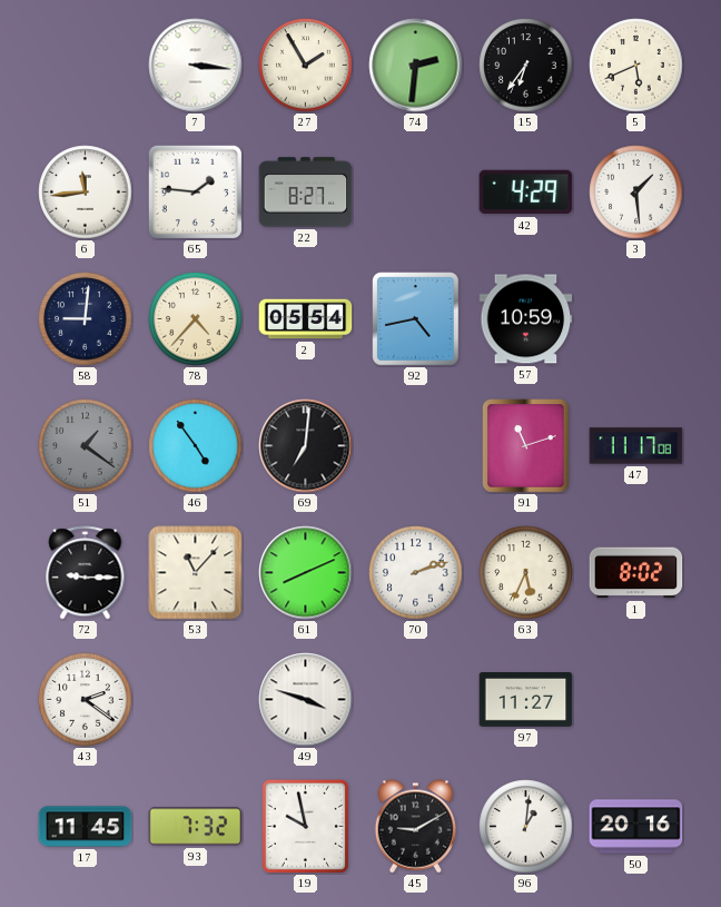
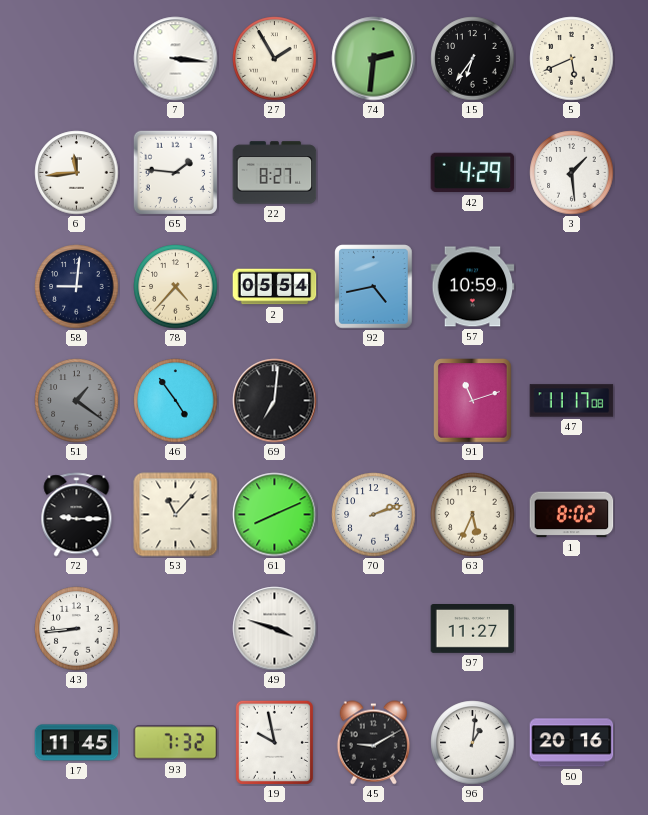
43: 2:21 -> 8:44 (77, 629)
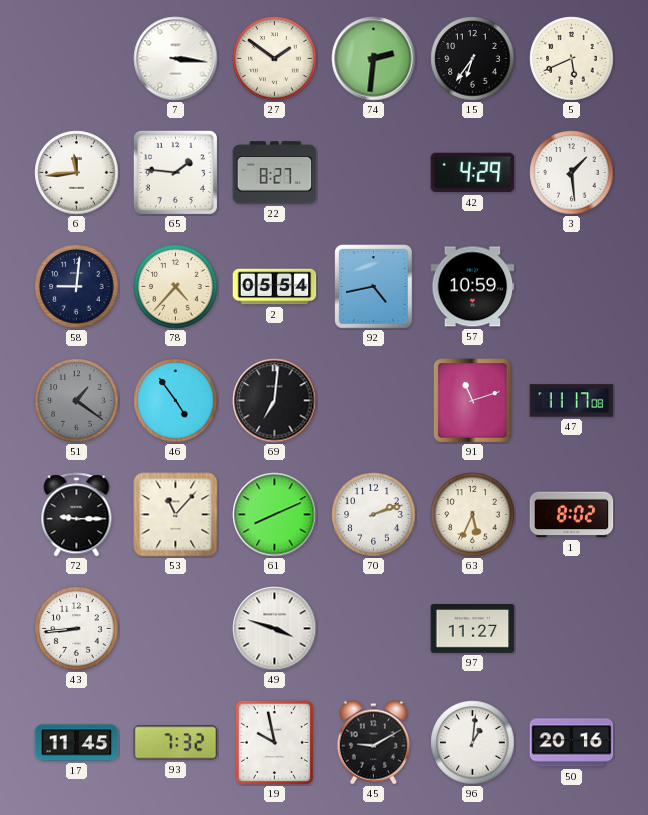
27: 1:55 -> 1:51 (275, 59)
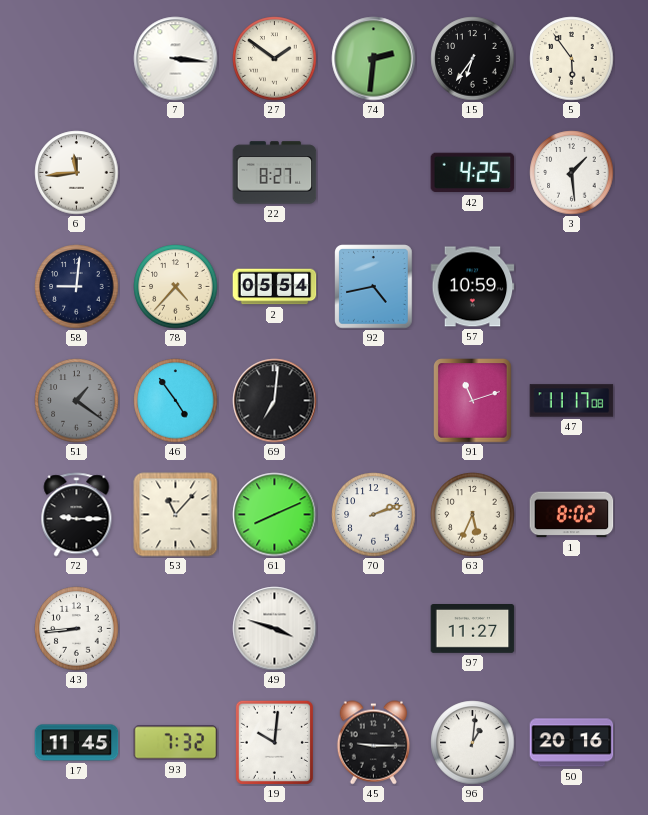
5: 5:41 -> 5:54 (572, 59)
65: 1:46 -> none (175, 172)
42: 4:29 -> 4:25 (473, 173)
19: 9:58 -> 10:01 (274, 742)
45: 9:10 -> 9:15 (373, 743)
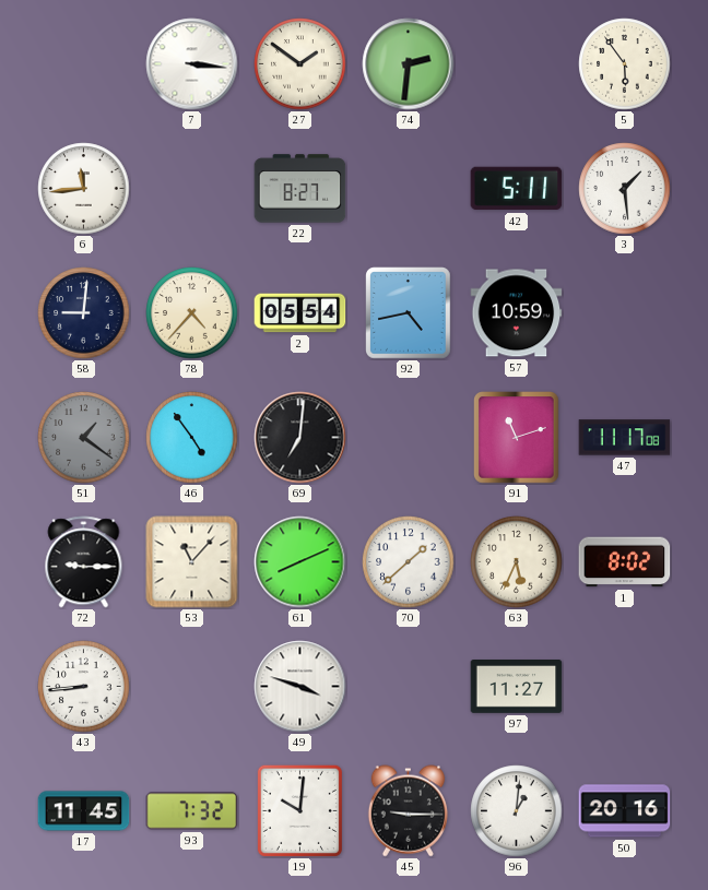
15: 6:36 -> none (473, 59)
42: 4:25 -> 5:11 (517, 189)
70: 2:12 -> 1:38 (409, 562)
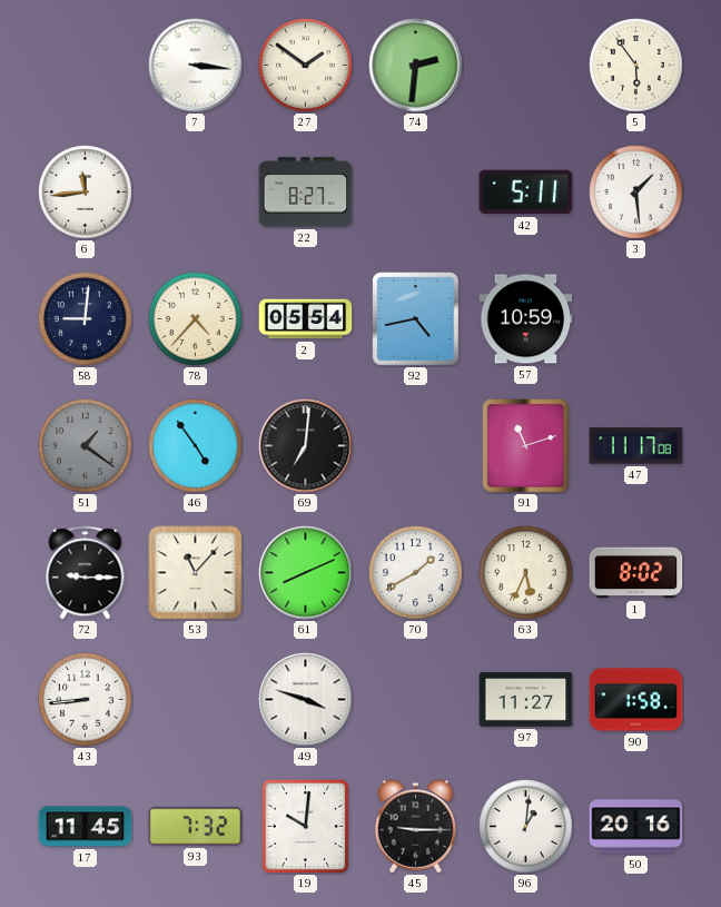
70: 1:38 -> 1:40 (416, 573)
90: none -> 1:58 (636, 700)
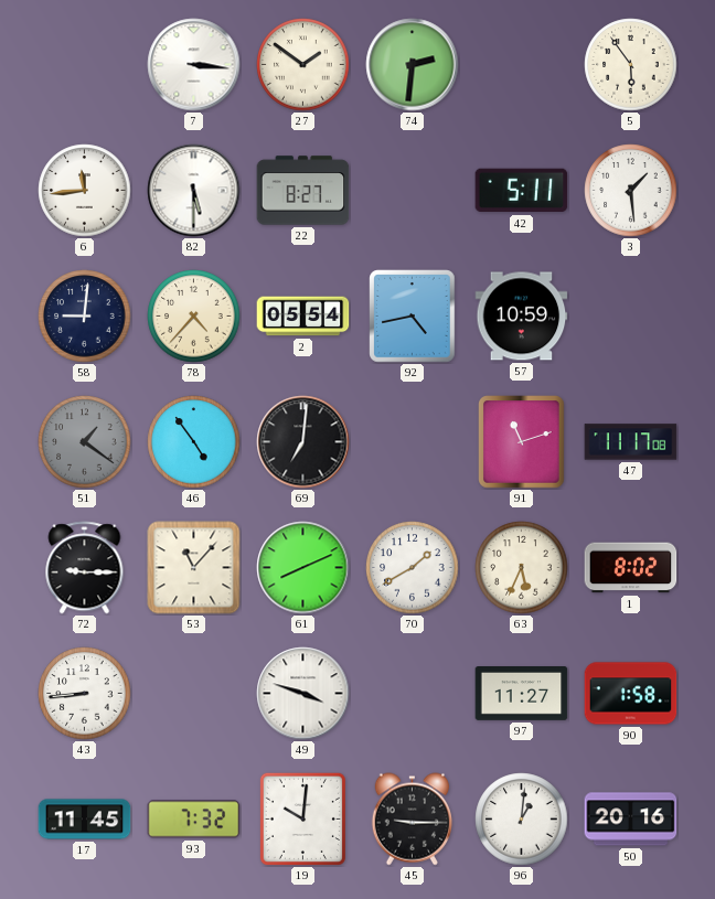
82: none -> 5:30 (194, 191)
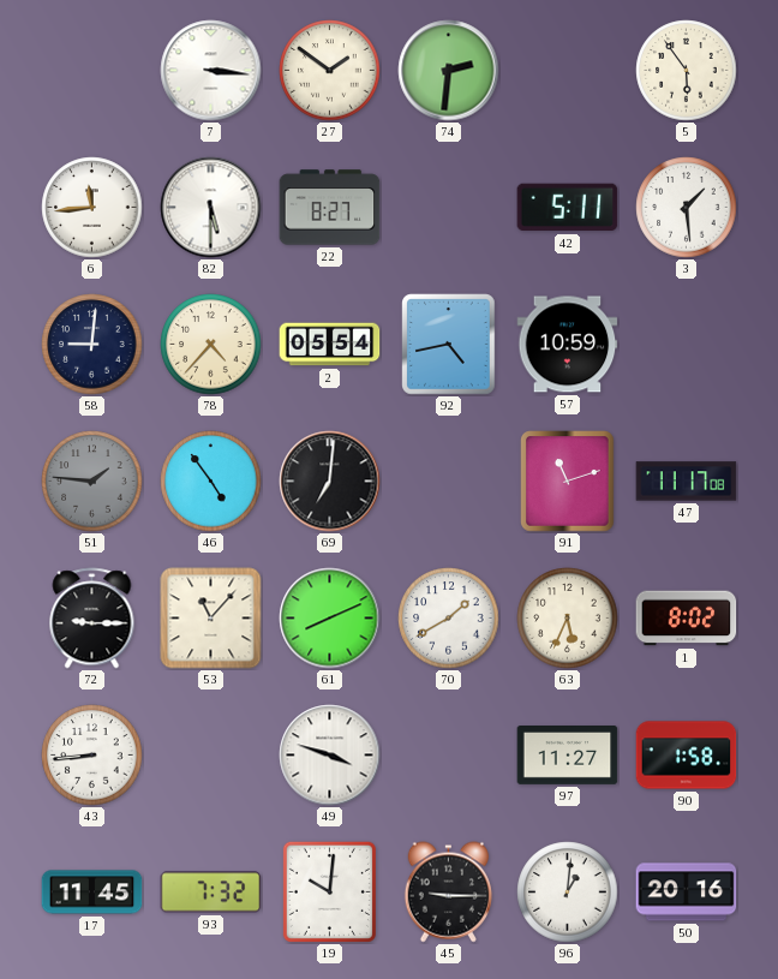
51: 1:21 -> 1:46 (92, 482)
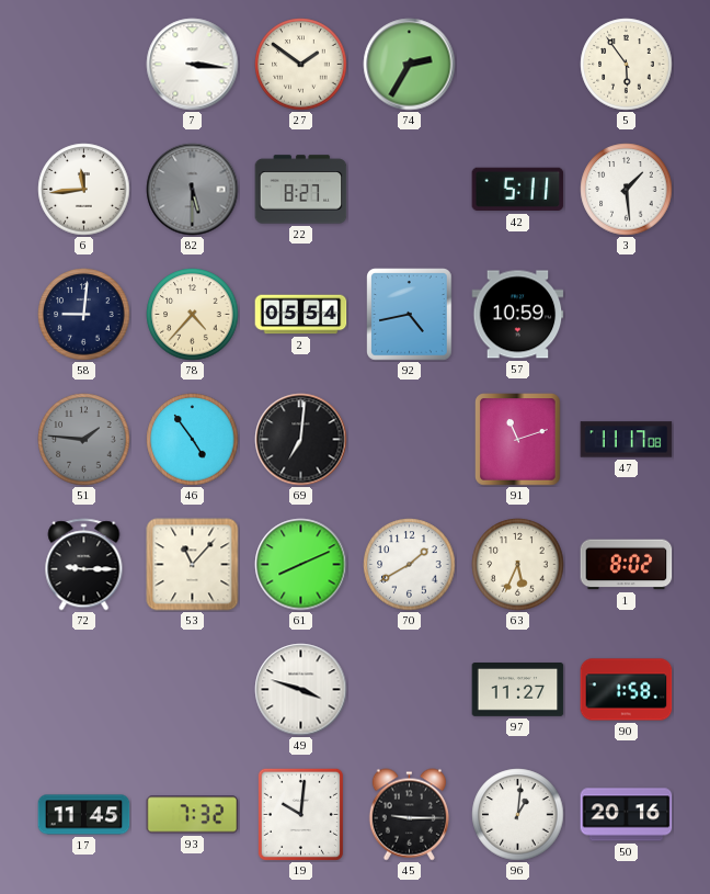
74: 2:31 -> 2:35 (410, 65)
82 dial: white -> grey (193, 190)
43: 8:44 -> none (92, 756)
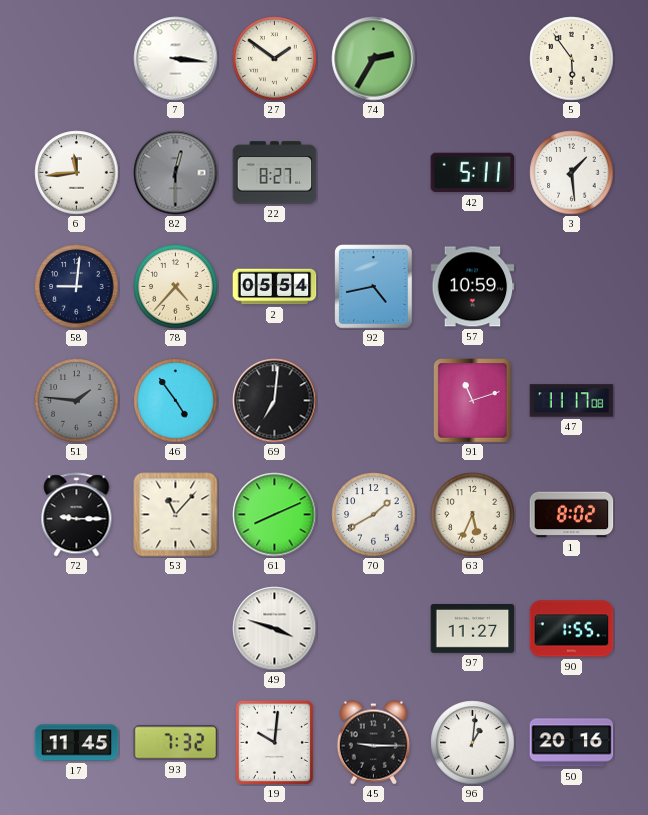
82: 5:30 -> 12:30 (176, 173)
90: 1:58 -> 1:55 (572, 629)
